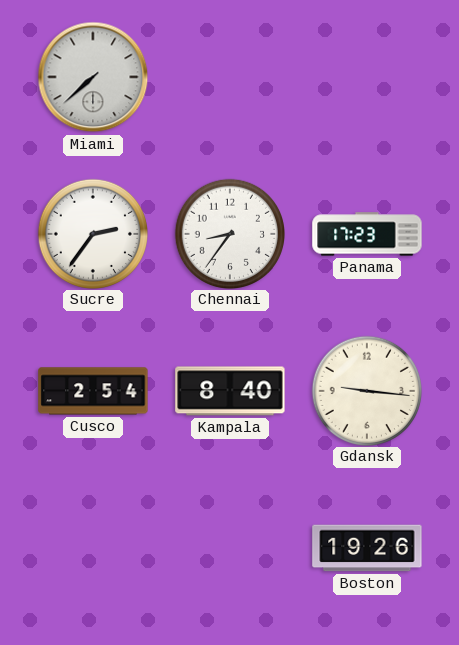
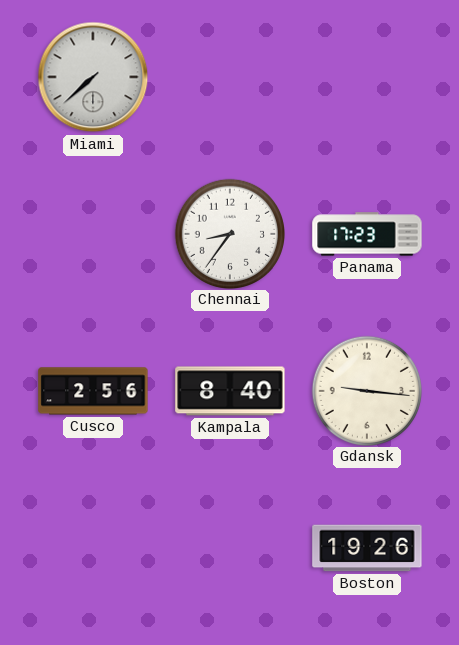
Sucre: 2:36 -> none (92, 233)
Cusco: 2:54 -> 2:56 (93, 391)
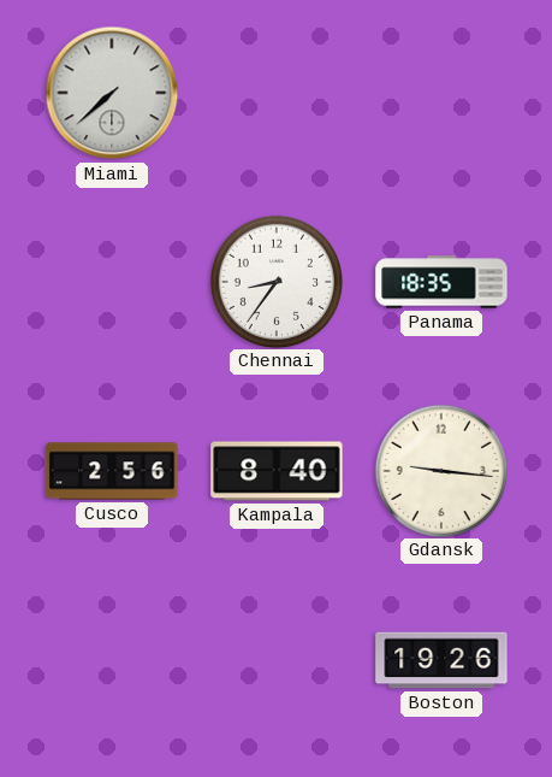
Panama: 17:23 -> 18:35 (441, 282)
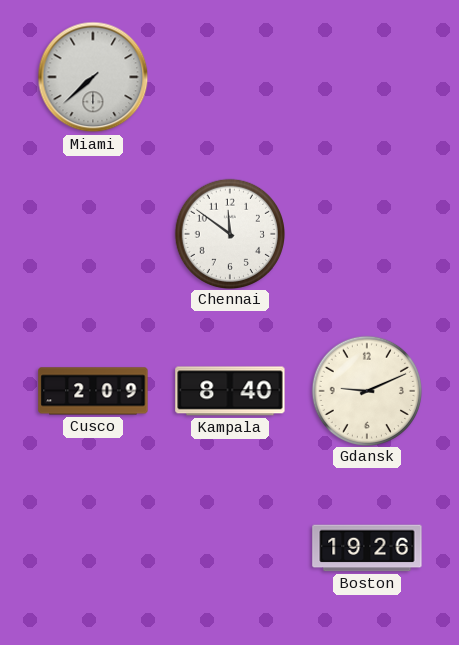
Chennai: 8:36 -> 11:51 (229, 233)
Panama: 18:35 -> none (441, 282)
Cusco: 2:56 -> 2:09 (93, 391)
Gdansk: 9:16 -> 9:11 (366, 390)
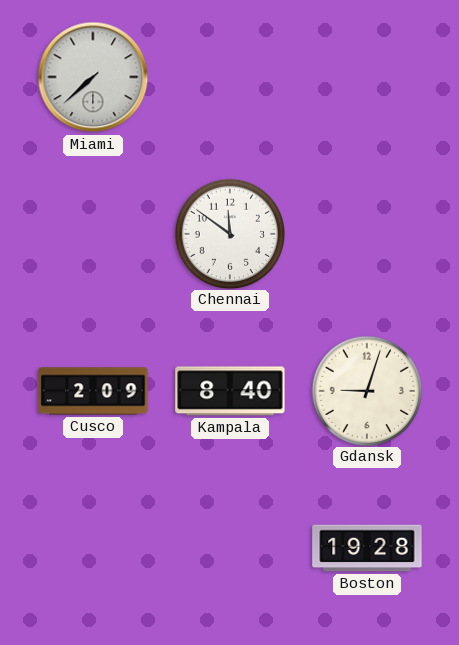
Gdansk: 9:11 -> 9:03 (366, 390)
Boston: 19:26 -> 19:28 (367, 548)
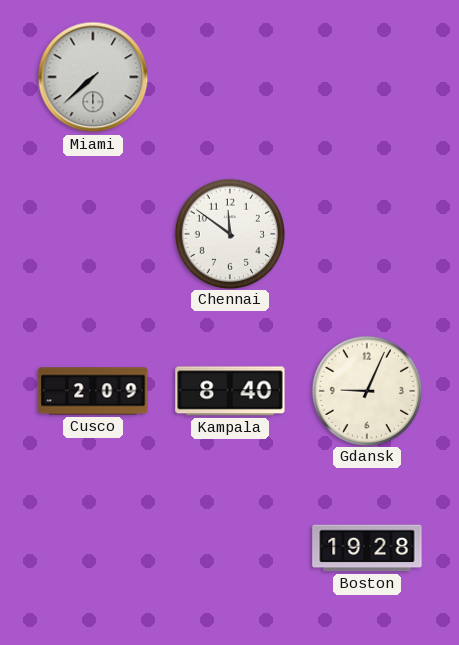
Gdansk: 9:03 -> 9:04 (366, 390)
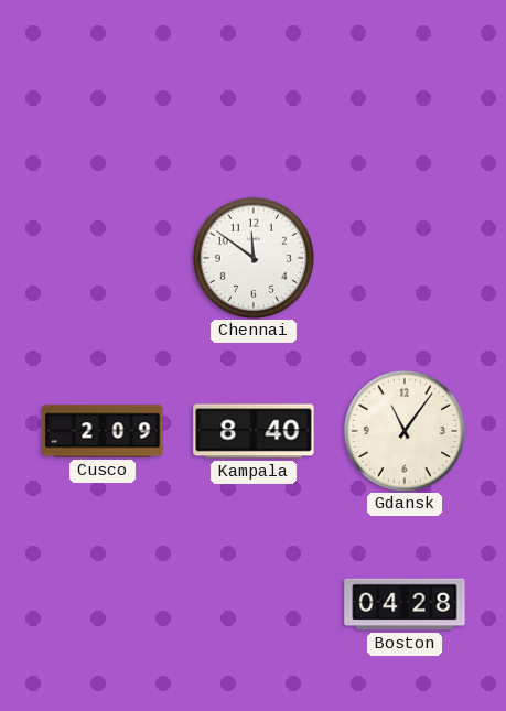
Miami: 7:38 -> none (93, 77)
Gdansk: 9:04 -> 11:06 (403, 430)
Boston: 19:28 -> 04:28 (405, 604)
